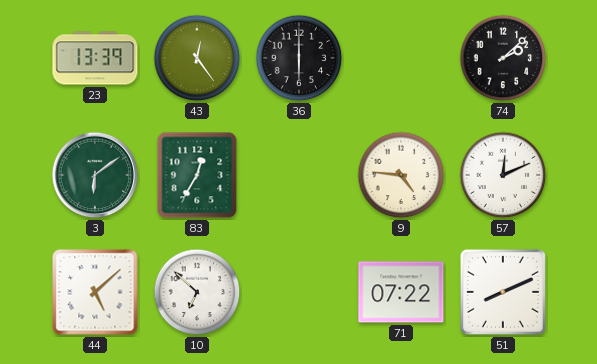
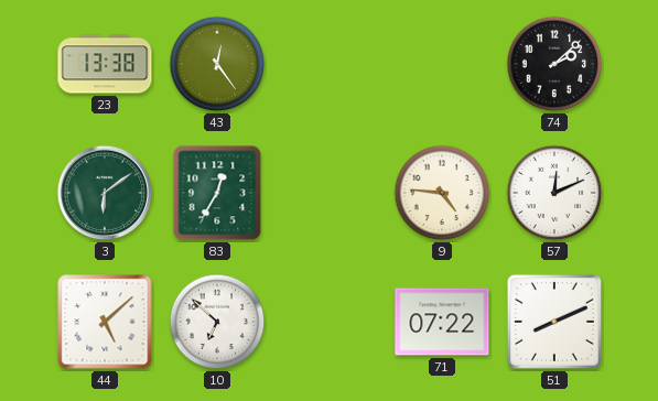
23: 13:39 -> 13:38 (105, 64)
36: 6:00 -> none (299, 58)
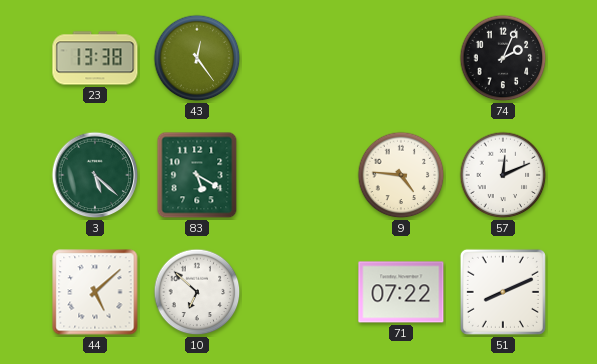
74: 2:08 -> 2:04 (503, 58)
3: 6:09 -> 5:22 (95, 175)
83: 12:35 -> 5:20 (197, 175)
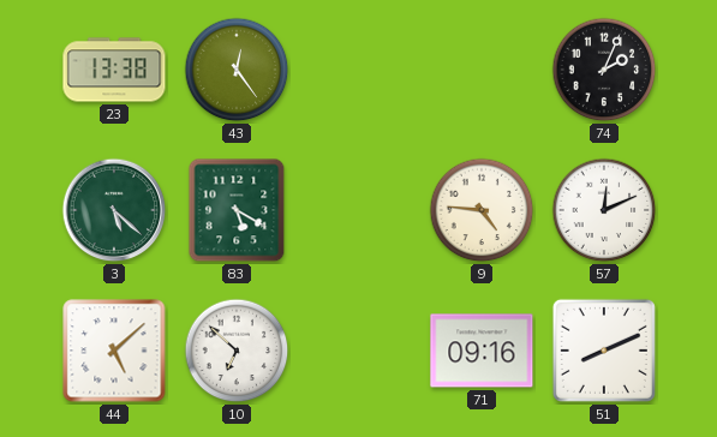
71: 07:22 -> 09:16 (482, 351)
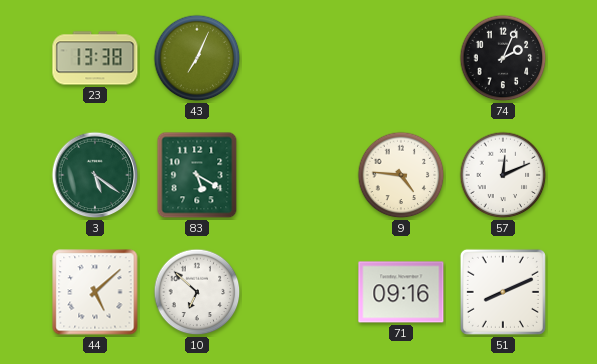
43: 12:24 -> 7:04 (197, 58)
3: 5:22 -> 5:21 (95, 175)
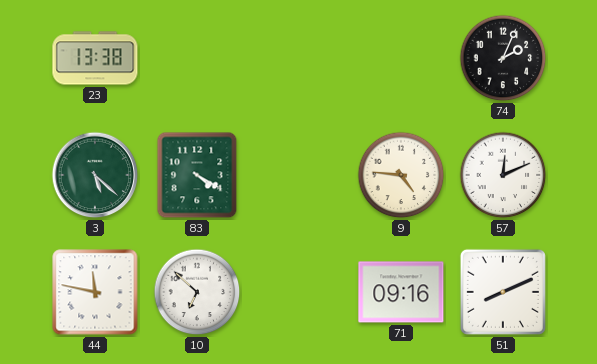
43: 7:04 -> none (197, 58)
3: 5:21 -> 5:22 (95, 175)
83: 5:20 -> 4:20 (197, 175)
44: 5:08 -> 11:47 (95, 292)
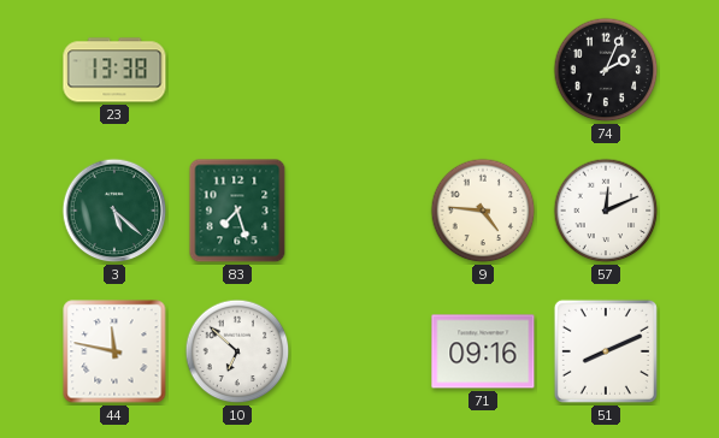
83: 4:20 -> 7:27 (237, 211)
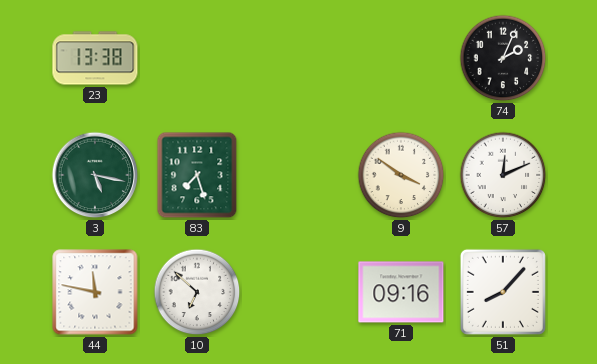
3: 5:22 -> 5:17 (95, 175)
9: 4:46 -> 3:51 (401, 175)
51: 8:11 -> 8:07 (503, 292)
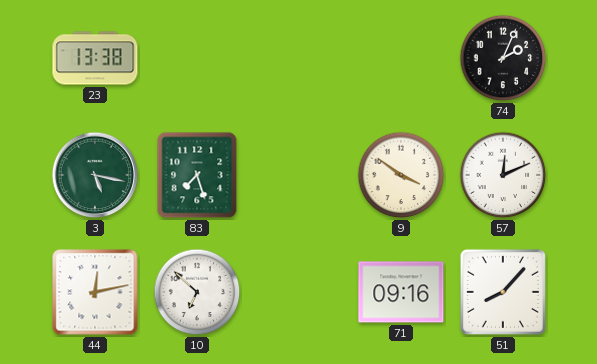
44: 11:47 -> 12:13 (95, 292)
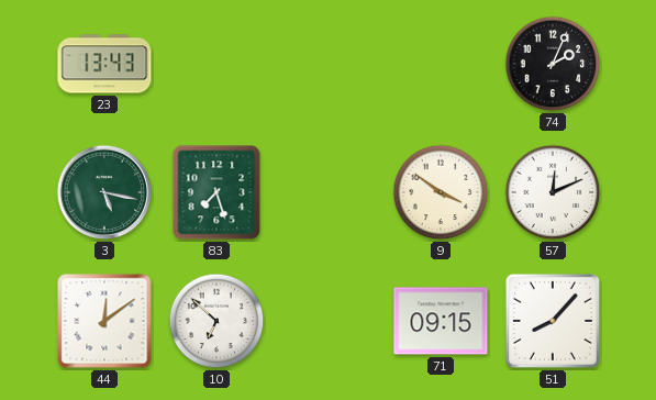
23: 13:38 -> 13:43 (104, 64)
44: 12:13 -> 12:09 (104, 321)
71: 09:16 -> 09:15 (441, 321)
